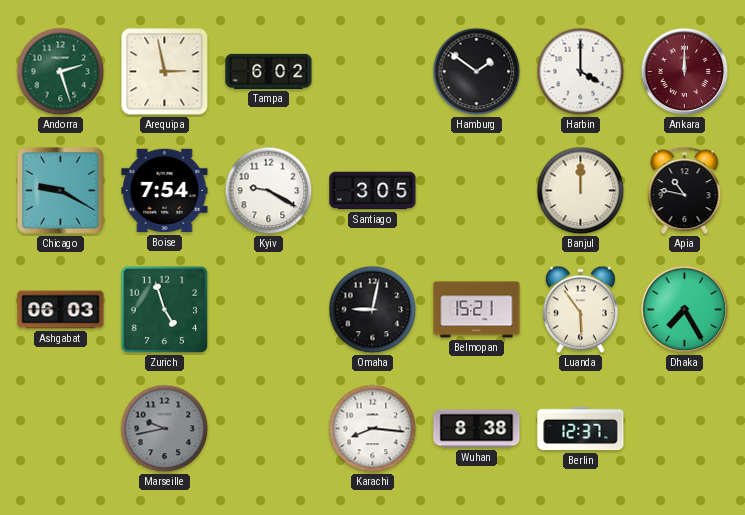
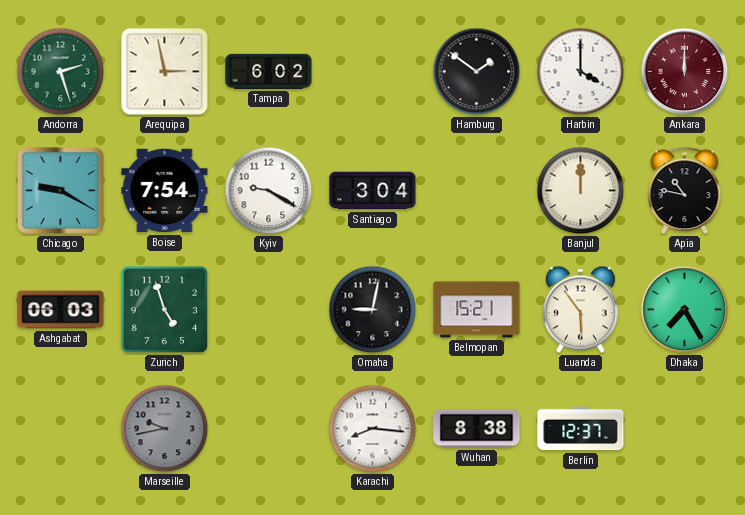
Santiago: 3:05 -> 3:04 (373, 191)
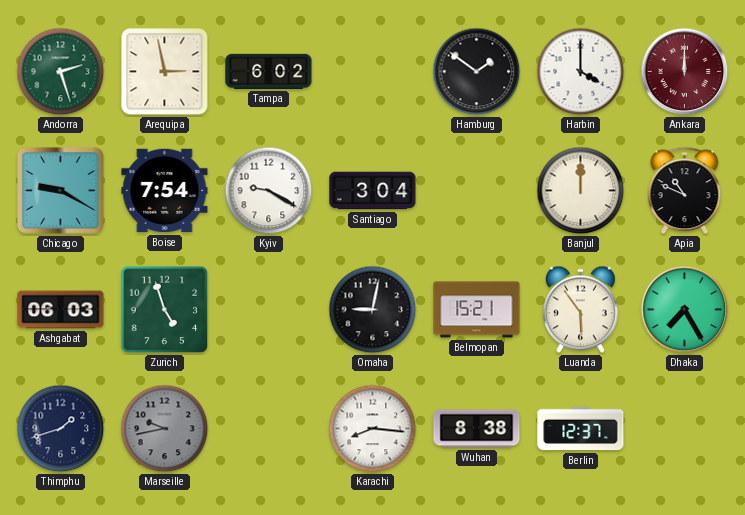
Apia: 10:47 -> 10:49 (685, 191)
Thimphu: none -> 1:42 (61, 429)
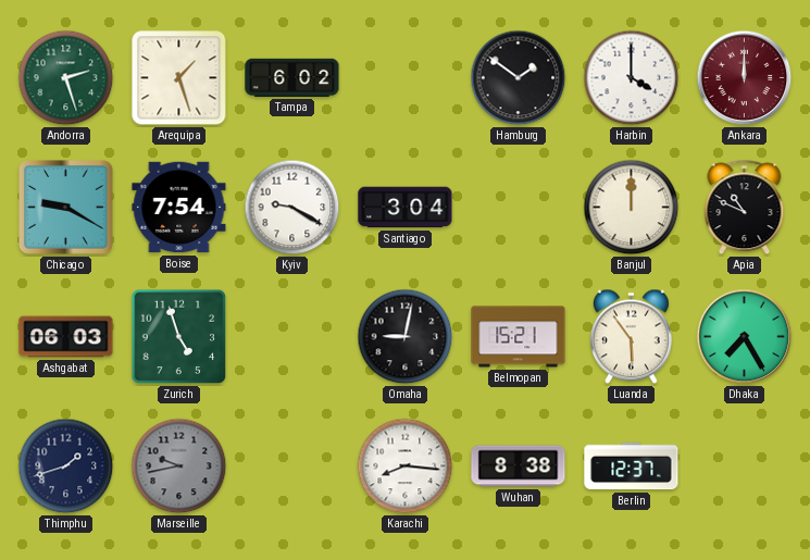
Arequipa: 2:58 -> 1:27 (179, 78)
